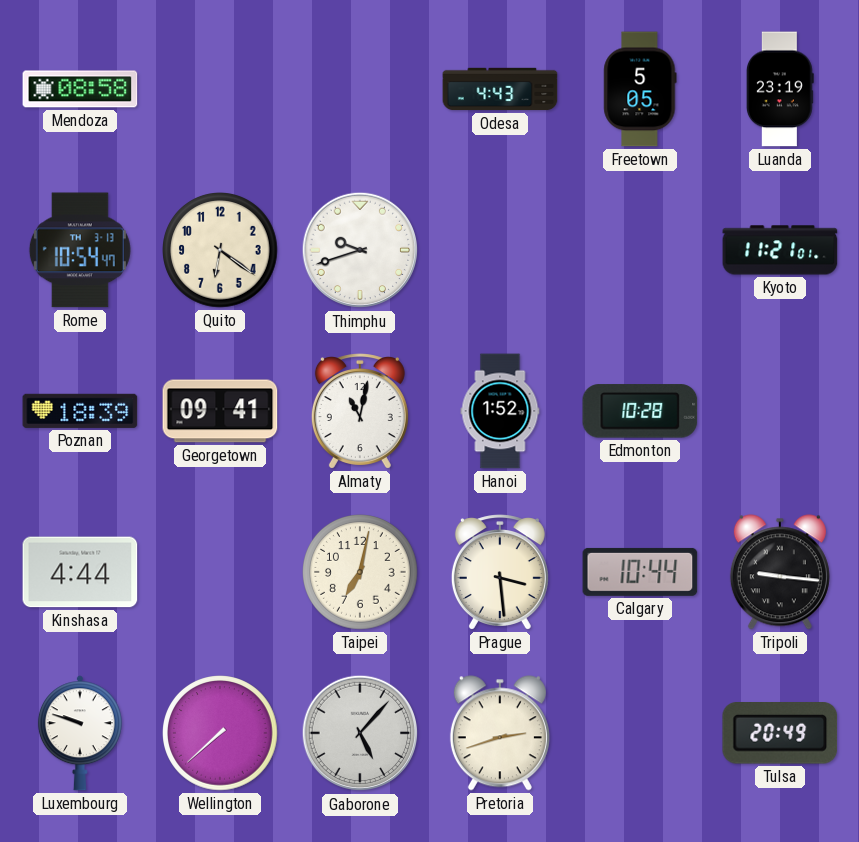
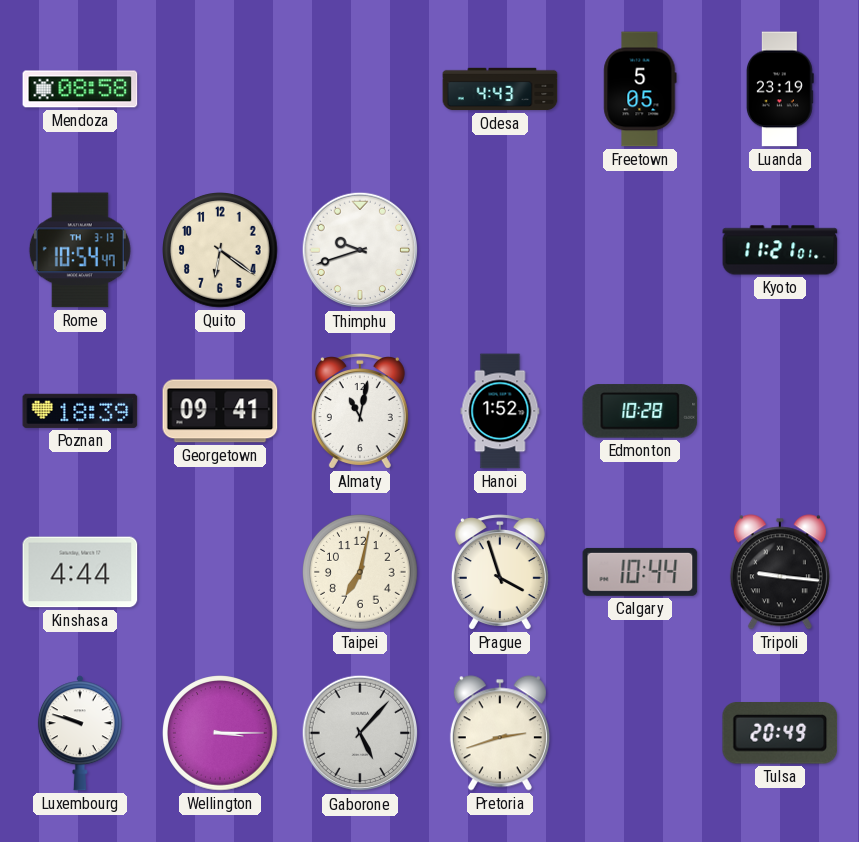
Prague: 3:29 -> 3:57 (500, 572)
Wellington: 7:38 -> 3:15 (220, 733)
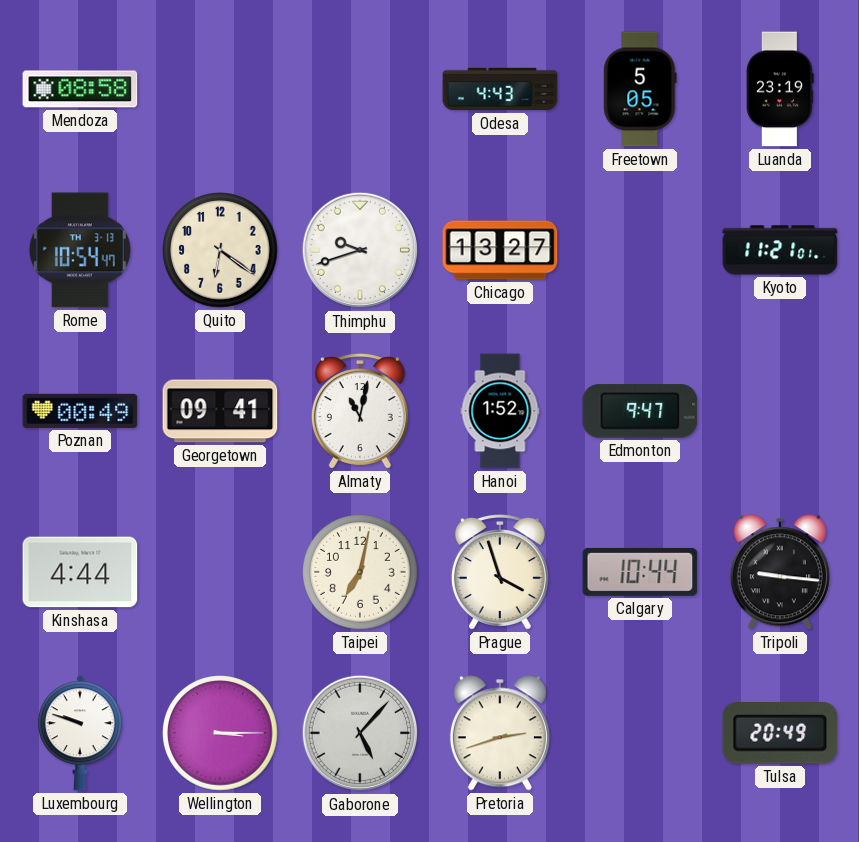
Chicago: none -> 13:27 (500, 250)
Poznan: 18:39 -> 00:49 (80, 411)
Edmonton: 10:28 -> 9:47 (640, 411)
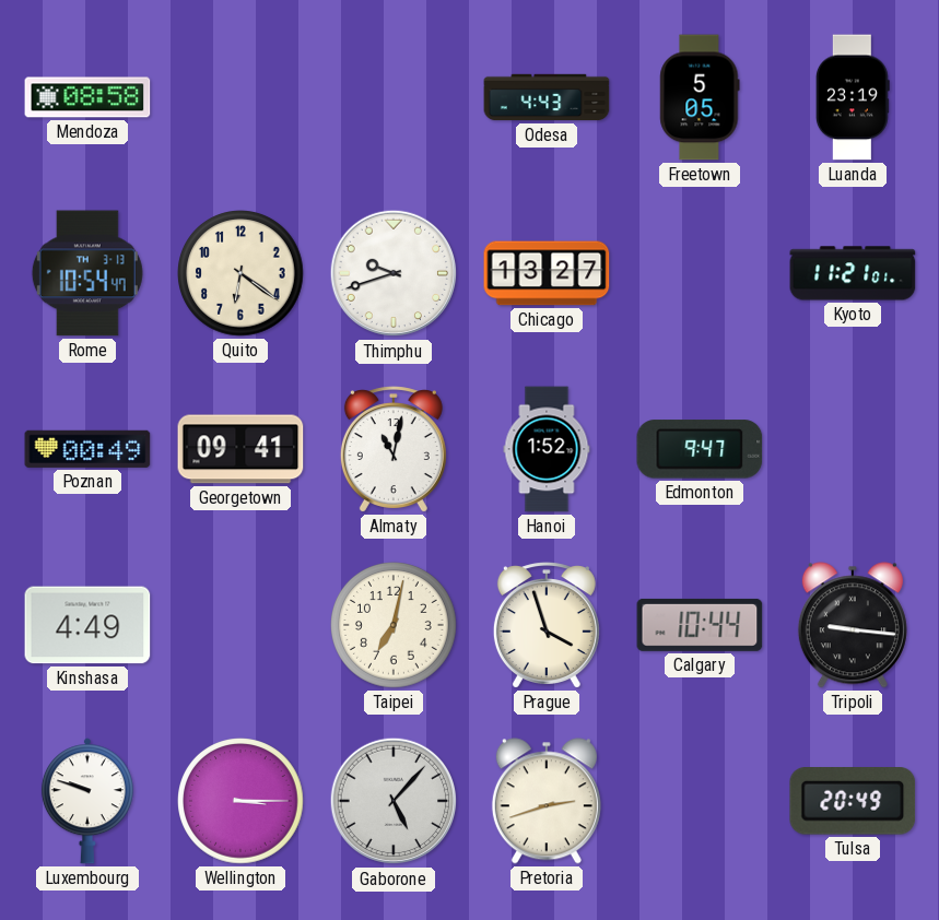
Kinshasa: 4:44 -> 4:49 (87, 625)
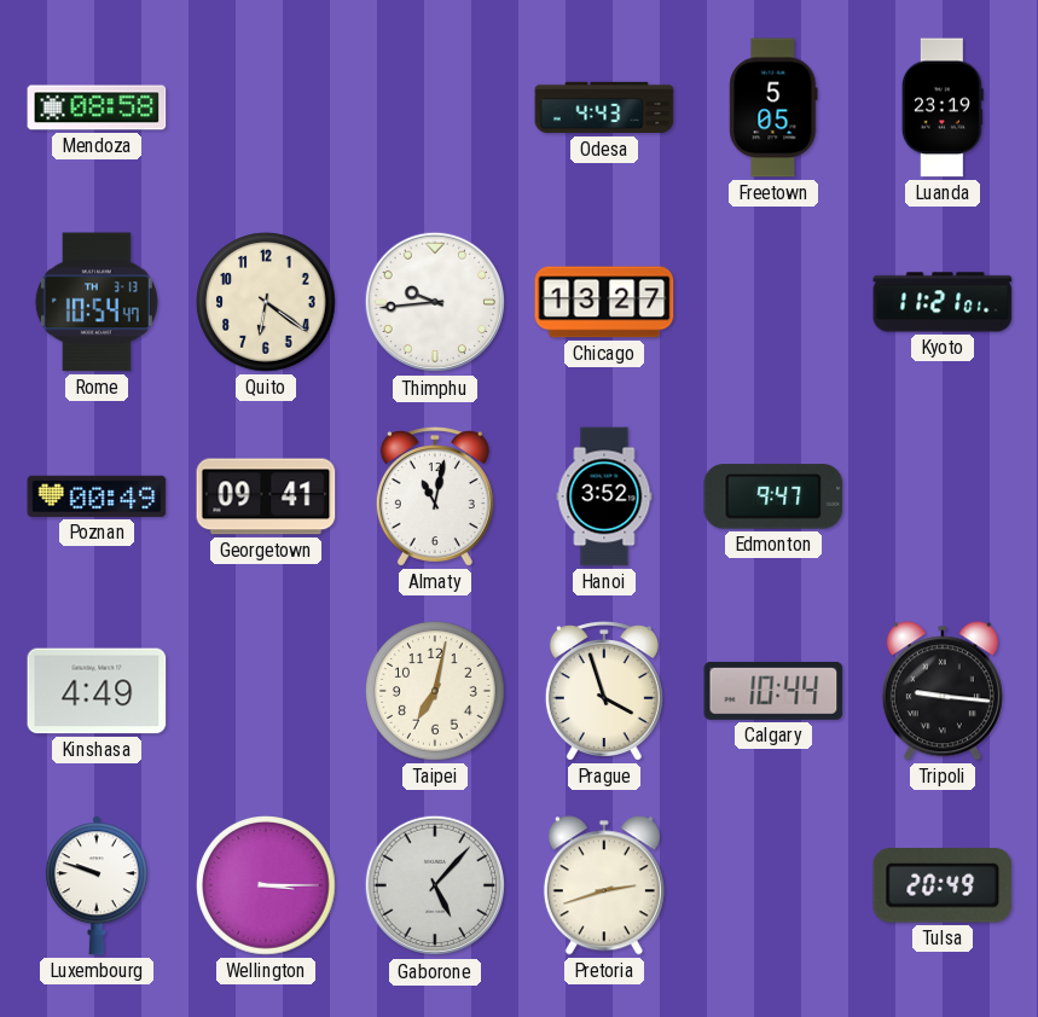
Thimphu: 9:42 -> 9:44 (435, 302)
Hanoi: 1:52 -> 3:52 (604, 496)
